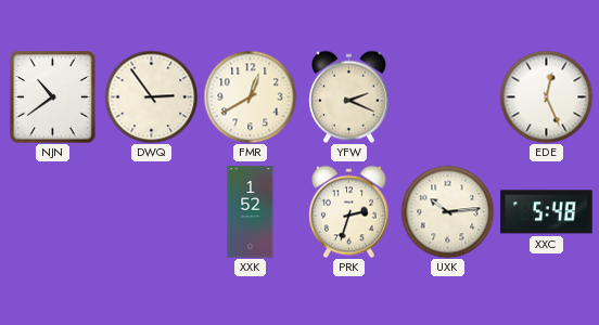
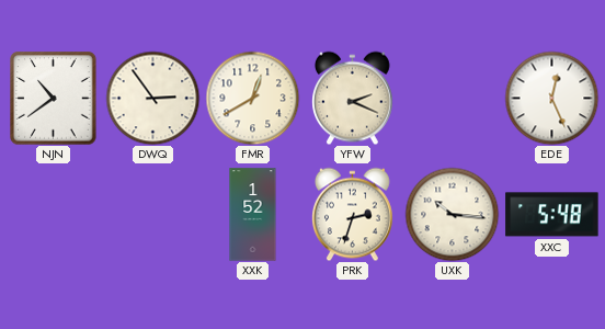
UXK: 10:14 -> 10:16 (452, 214)
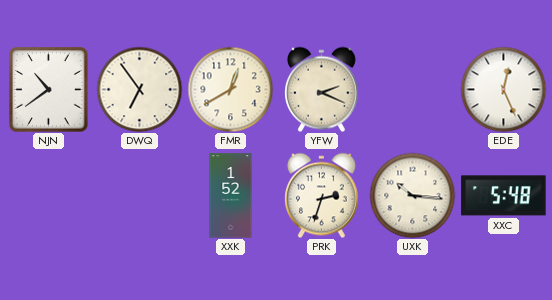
DWQ: 2:54 -> 6:54 (139, 89)
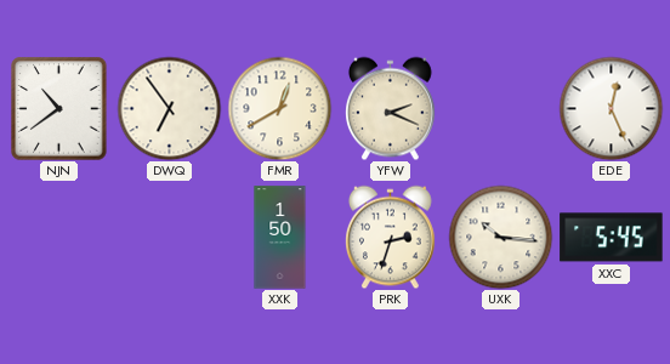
XXK: 1:52 -> 1:50 (280, 238)
XXC: 5:48 -> 5:45 (612, 238)
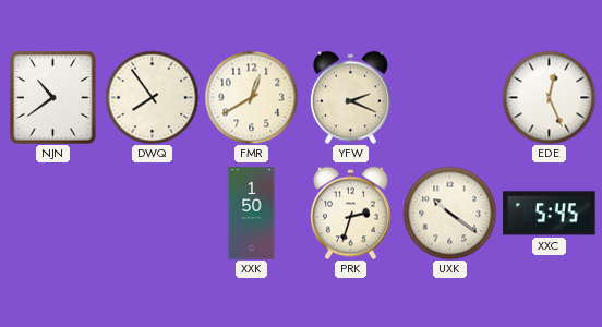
DWQ: 6:54 -> 7:54 (152, 97)
UXK: 10:16 -> 10:21 (449, 213)
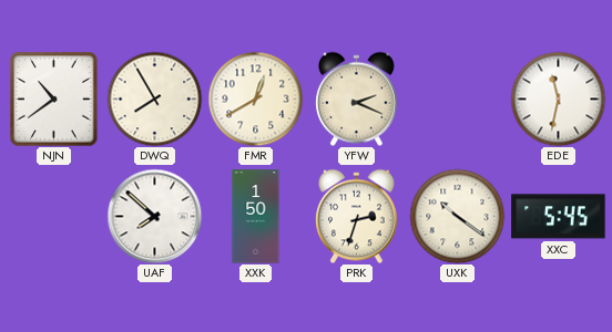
DWQ: 7:54 -> 7:55 (154, 98)
EDE: 12:26 -> 11:32 (558, 98)
UAF: none -> 7:52 (154, 216)
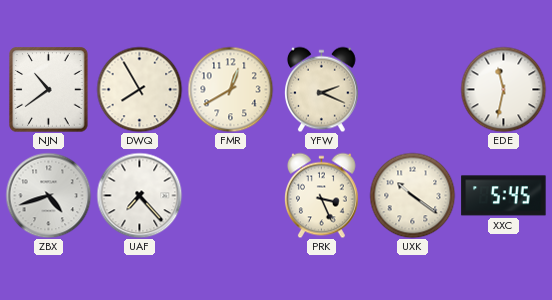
ZBX: none -> 4:42 (48, 195)
UAF: 7:52 -> 7:23 (139, 195)
XXK: 1:50 -> none (256, 217)
PRK: 2:33 -> 3:26 (322, 195)
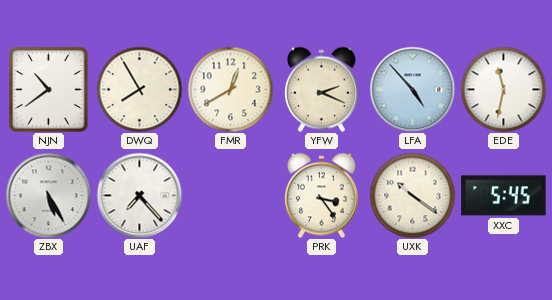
LFA: none -> 4:53 (412, 89)
ZBX: 4:42 -> 5:25 (48, 195)
PRK: 3:26 -> 3:24 (322, 195)
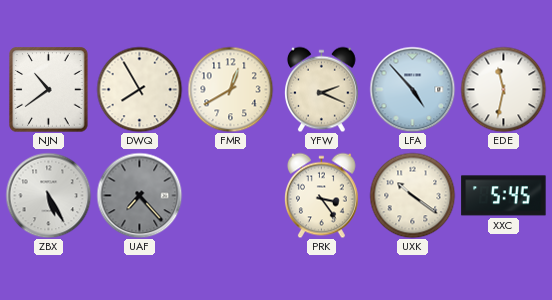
UAF dial: white -> grey (139, 195)
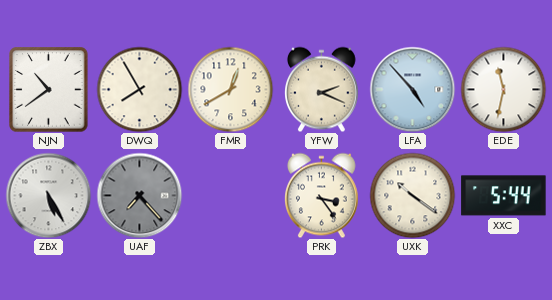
XXC: 5:45 -> 5:44 (504, 196)
